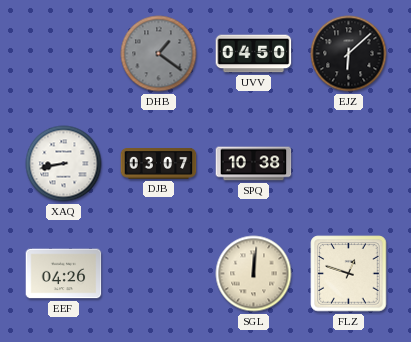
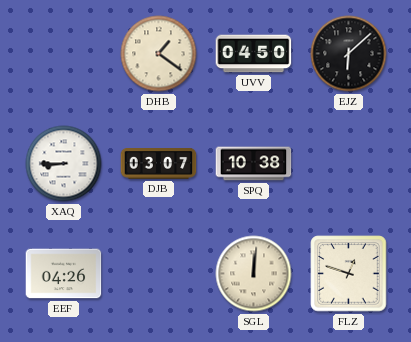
DHB dial: grey -> cream (159, 54)
XAQ: 8:43 -> 8:45 (64, 164)
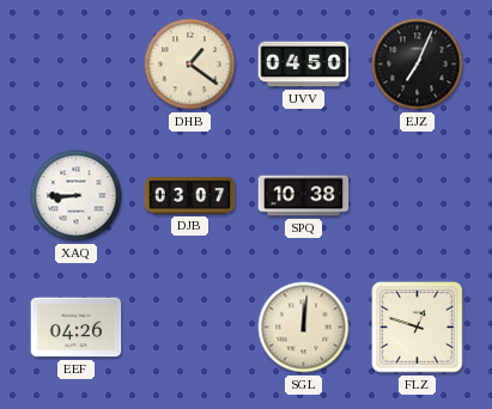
EJZ: 6:08 -> 7:04 (418, 65)
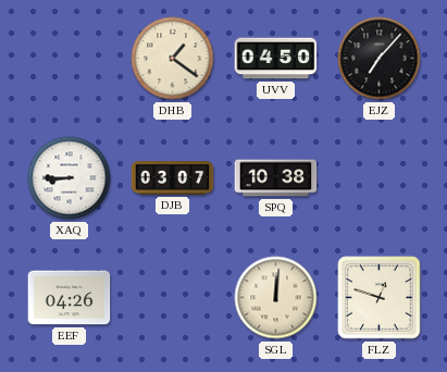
EJZ: 7:04 -> 7:07 (380, 59)
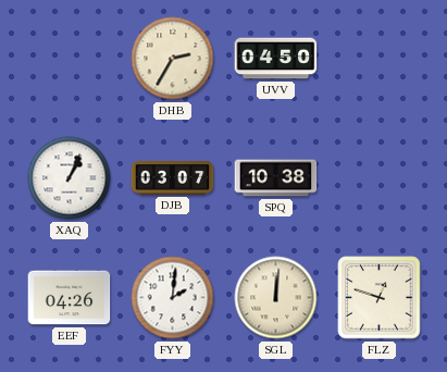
DHB: 1:21 -> 2:35 (173, 59)
EJZ: 7:07 -> none (380, 59)
XAQ: 8:45 -> 1:04 (70, 178)
FYY: none -> 2:01 (173, 298)
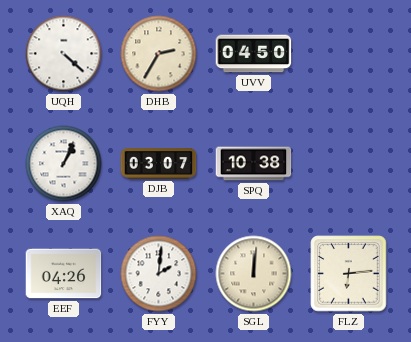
UQH: none -> 4:22 (64, 54)
FLZ: 12:48 -> 6:14 (349, 274)
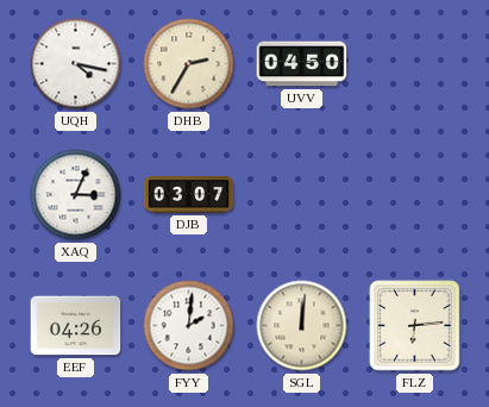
UQH: 4:22 -> 4:17 (76, 64)
XAQ: 1:04 -> 3:04 (76, 195)
SPQ: 10:38 -> none (254, 164)
